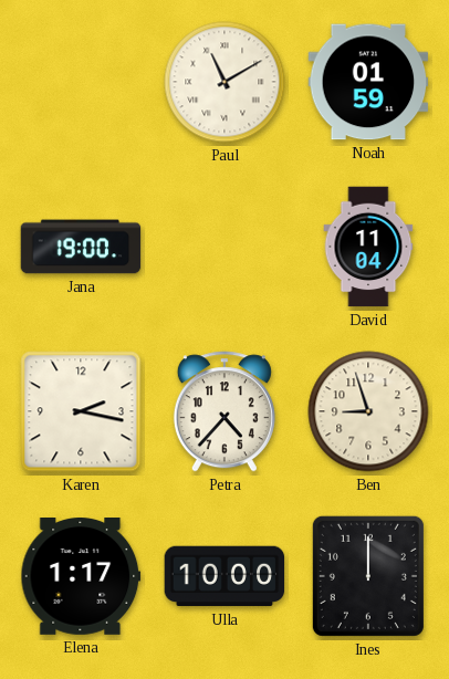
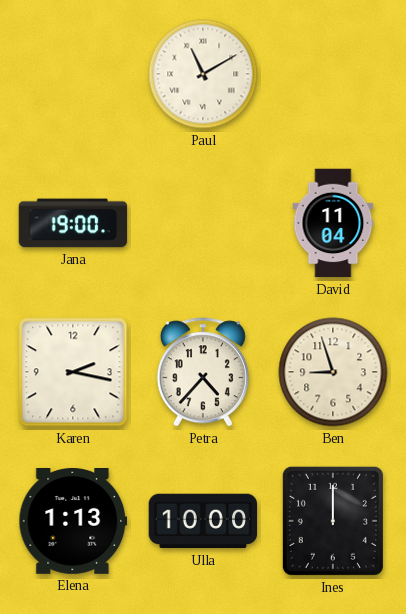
Noah: 01:59 -> none (368, 82)
Elena: 1:17 -> 1:13 (73, 522)
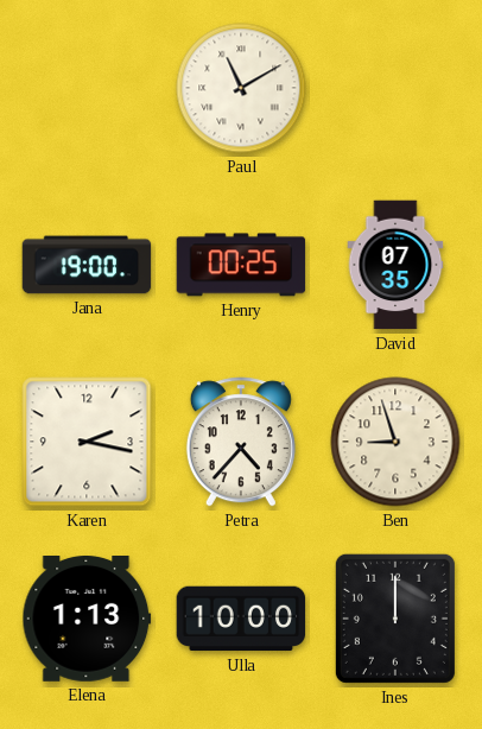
Henry: none -> 00:25 (241, 265)
David: 11:04 -> 07:35 (395, 265)
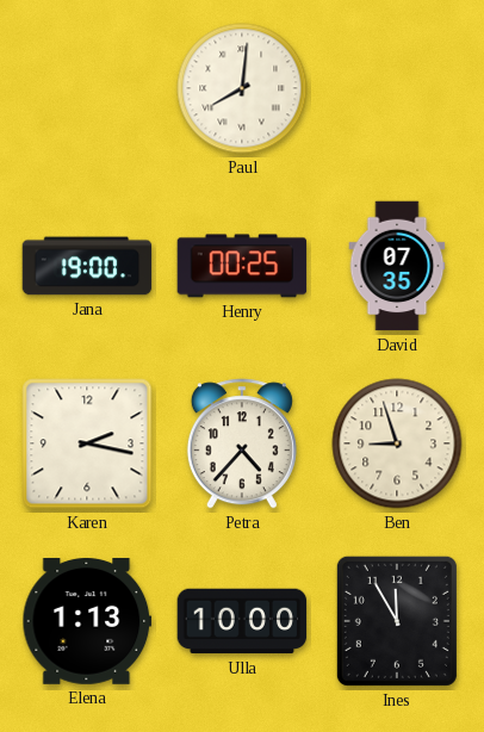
Paul: 11:10 -> 8:01 (242, 88)
Ines: 12:00 -> 11:55 (397, 621)
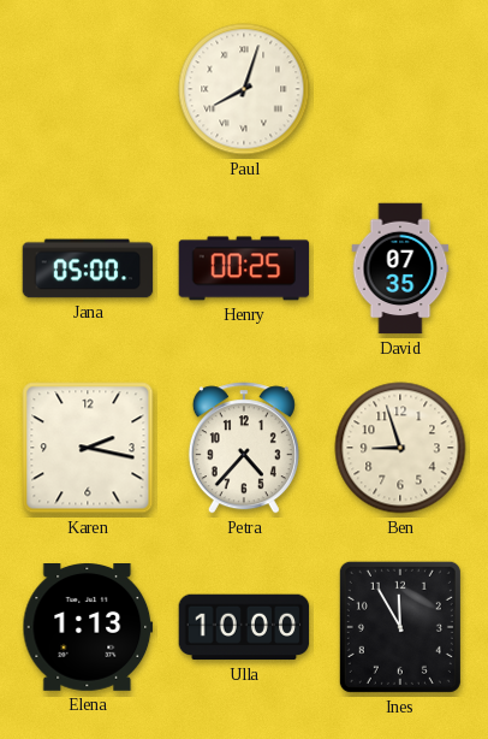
Paul: 8:01 -> 8:03 (244, 89)
Jana: 19:00 -> 05:00 (88, 268)
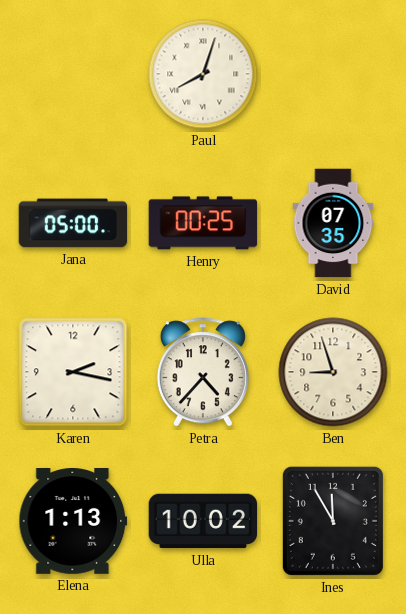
Ulla: 10:00 -> 10:02 (203, 521)
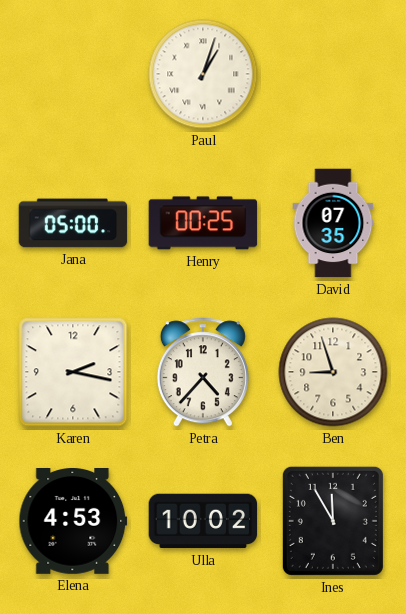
Paul: 8:03 -> 1:03 (203, 74)
Elena: 1:13 -> 4:53 (73, 522)
